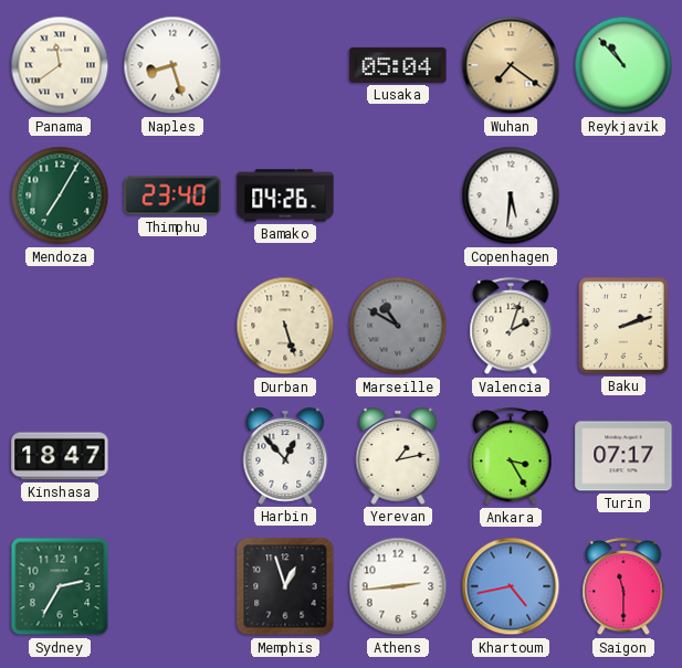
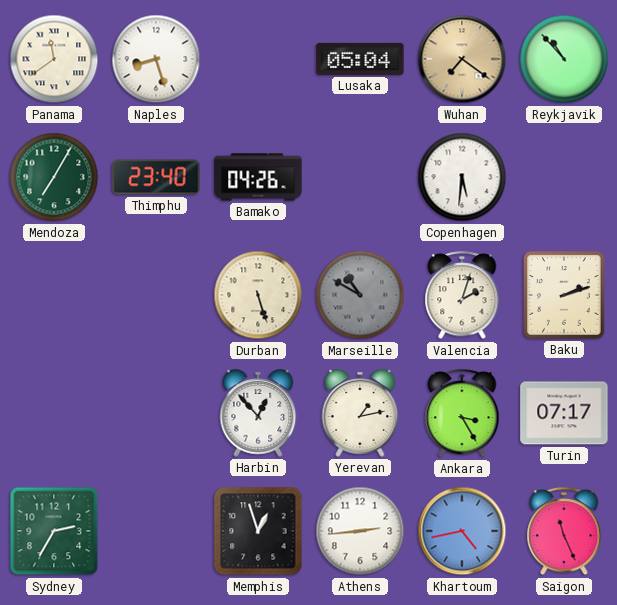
Kinshasa: 18:47 -> none (60, 456)
Saigon: 11:30 -> 11:26 (564, 532)
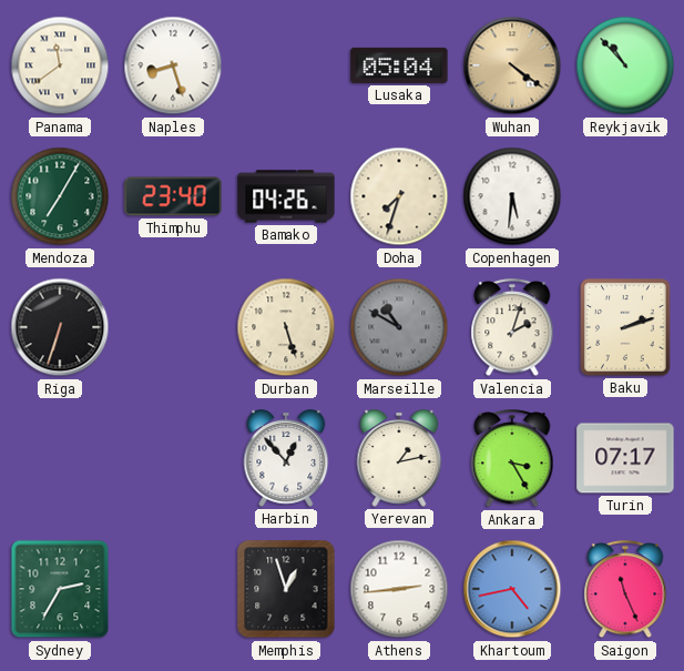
Wuhan: 7:21 -> 4:21 (512, 65)
Doha: none -> 7:33 (399, 196)
Riga: none -> 6:33 (60, 327)
